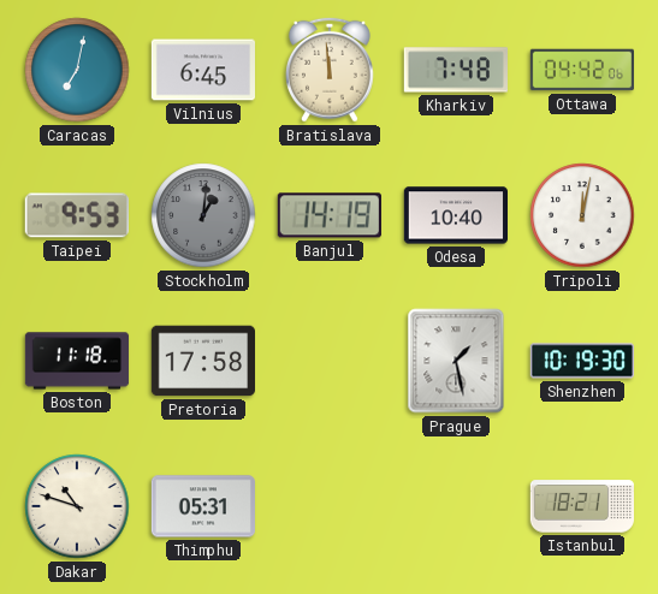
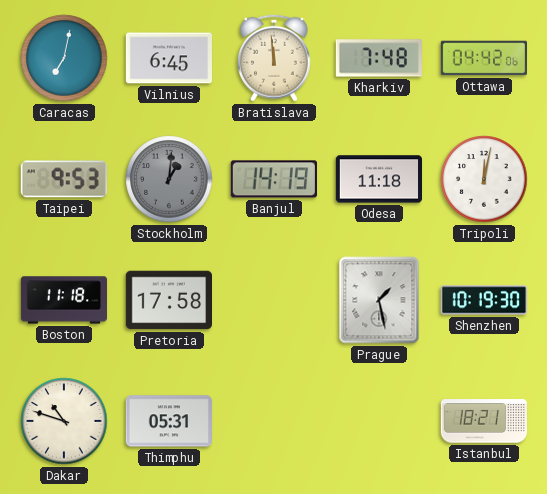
Odesa: 10:40 -> 11:18 (378, 179)
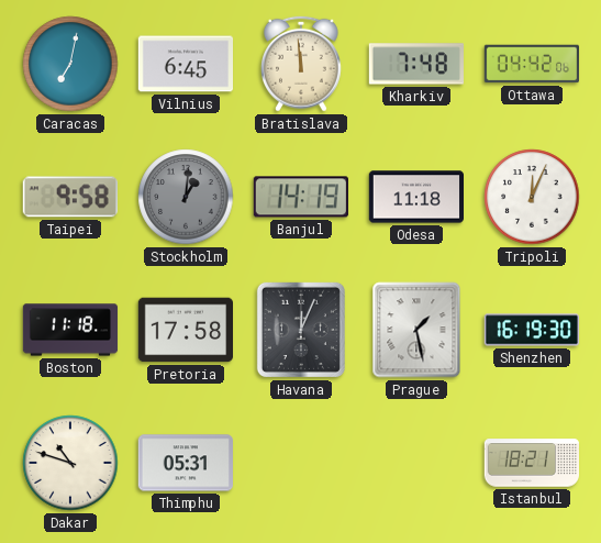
Taipei: 9:53 -> 9:58 (70, 197)
Tripoli: 12:02 -> 12:04 (532, 197)
Havana: none -> 12:04 (301, 330)
Shenzhen: 10:19 -> 16:19 (531, 330)
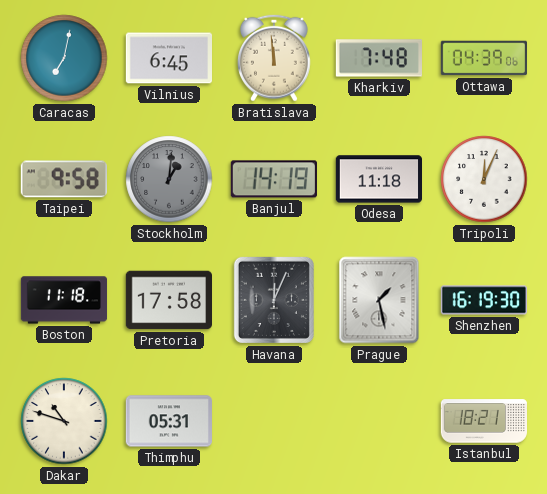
Ottawa: 04:42 -> 04:39 (483, 58)
